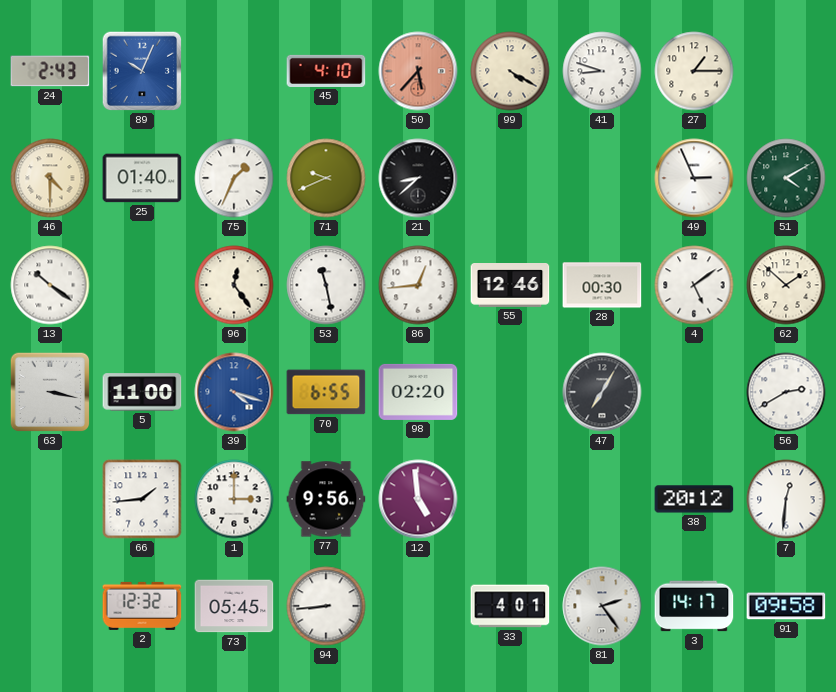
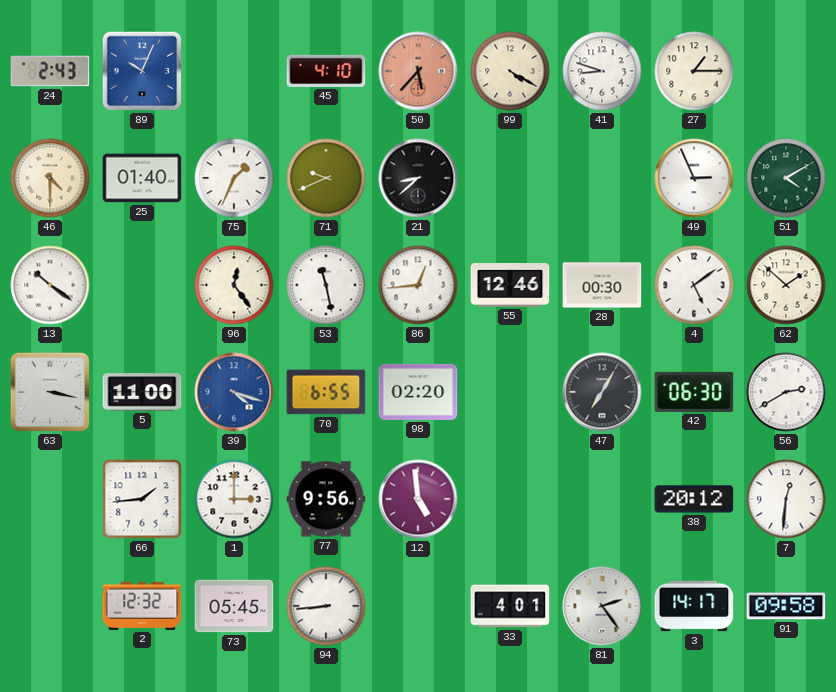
42: none -> 06:30 (694, 392)
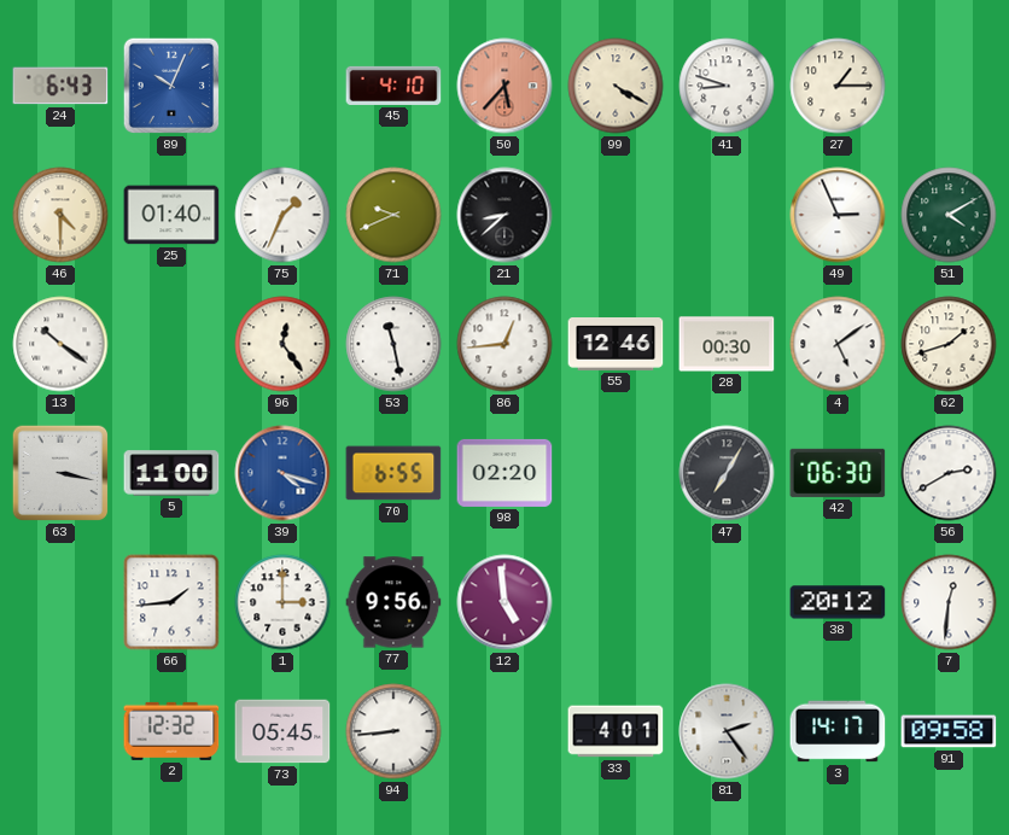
24: 2:43 -> 6:43 (60, 86)
62: 1:52 -> 1:42 (949, 344)
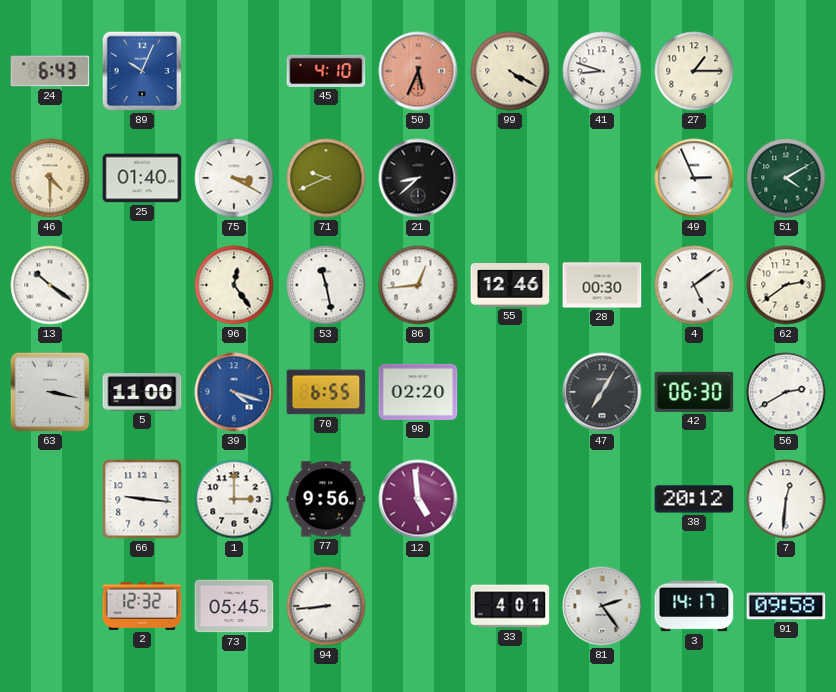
50: 5:37 -> 5:34 (418, 71)
75: 1:34 -> 3:20 (234, 178)
62: 1:42 -> 2:39 (786, 285)
66: 1:44 -> 9:16 (142, 499)
